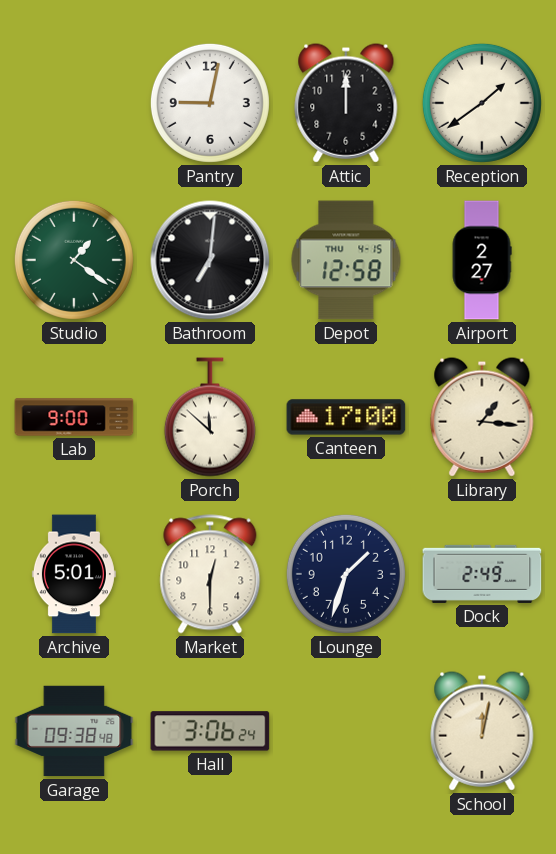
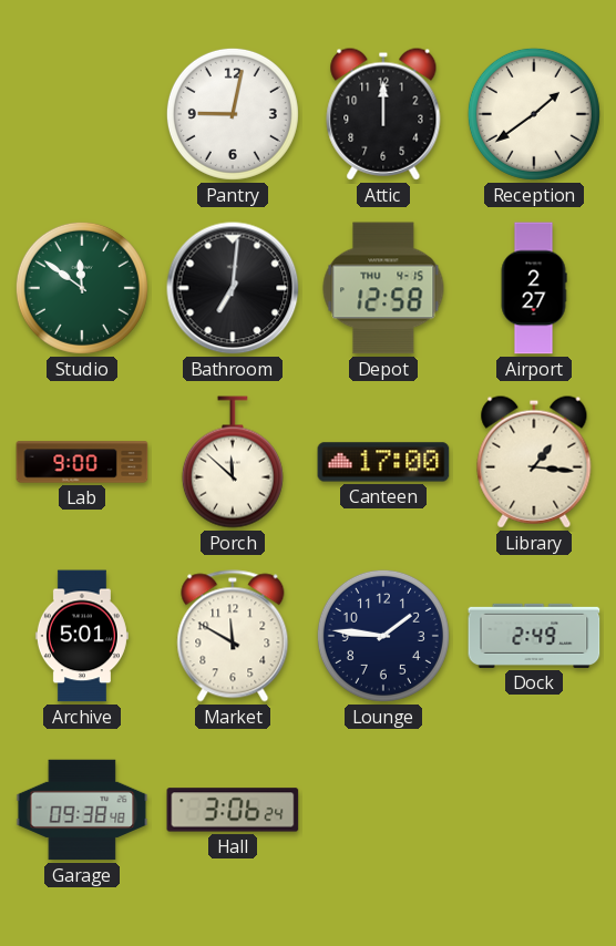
Studio: 1:21 -> 11:51 (82, 288)
Market: 12:30 -> 11:50 (233, 636)
Lounge: 1:33 -> 1:46 (383, 636)
School: 12:02 -> none (482, 731)
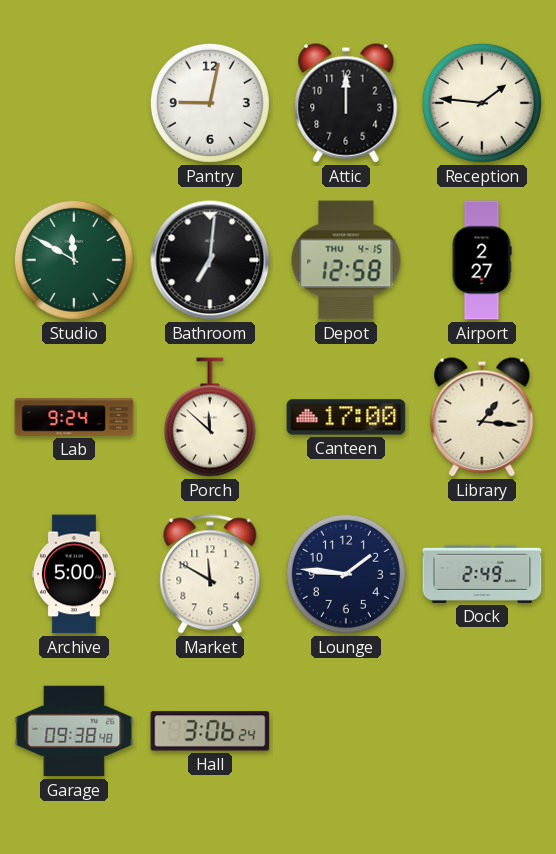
Reception: 1:39 -> 1:46 (482, 103)
Studio: 11:51 -> 11:50 (74, 260)
Lab: 9:00 -> 9:24 (74, 417)
Archive: 5:01 -> 5:00 (74, 574)
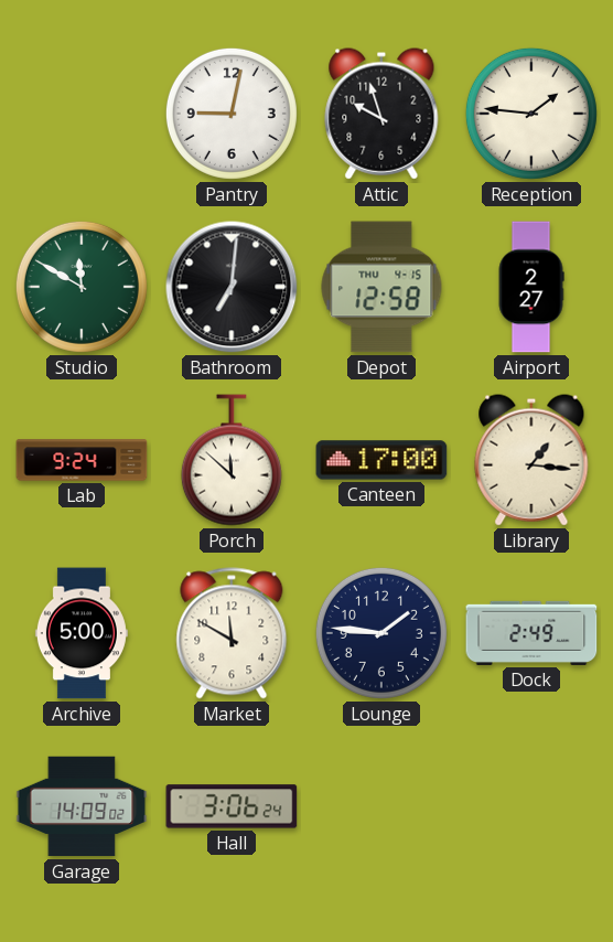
Attic: 12:00 -> 9:57 (381, 114)
Garage: 09:38 -> 14:09 (82, 806)
